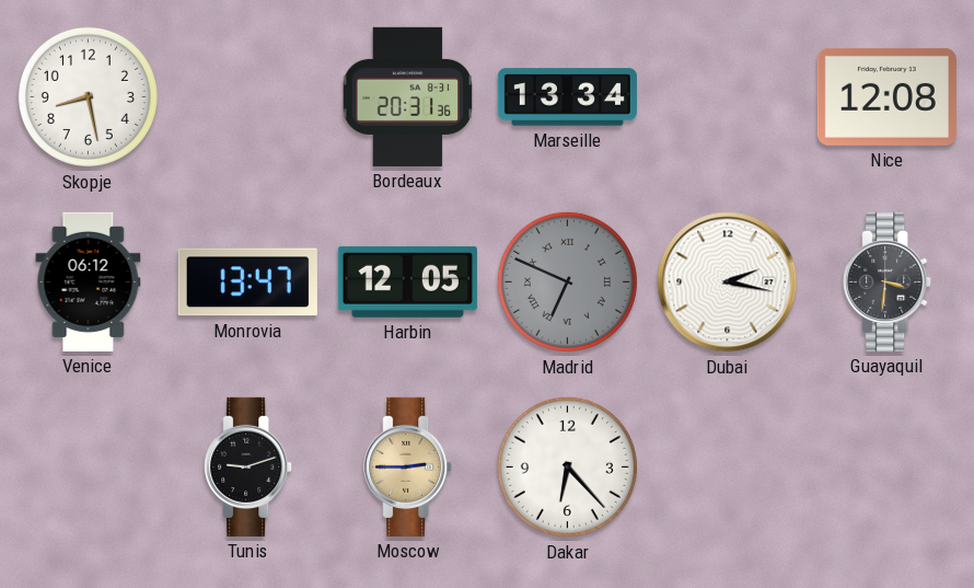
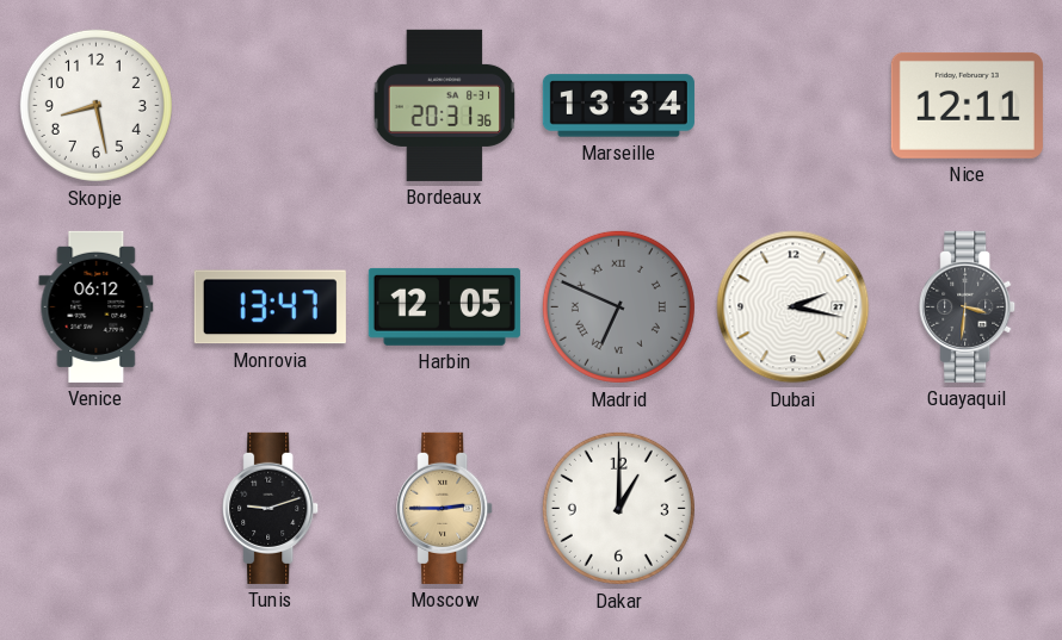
Nice: 12:08 -> 12:11 (967, 105)
Dakar: 6:23 -> 1:00 (618, 508)
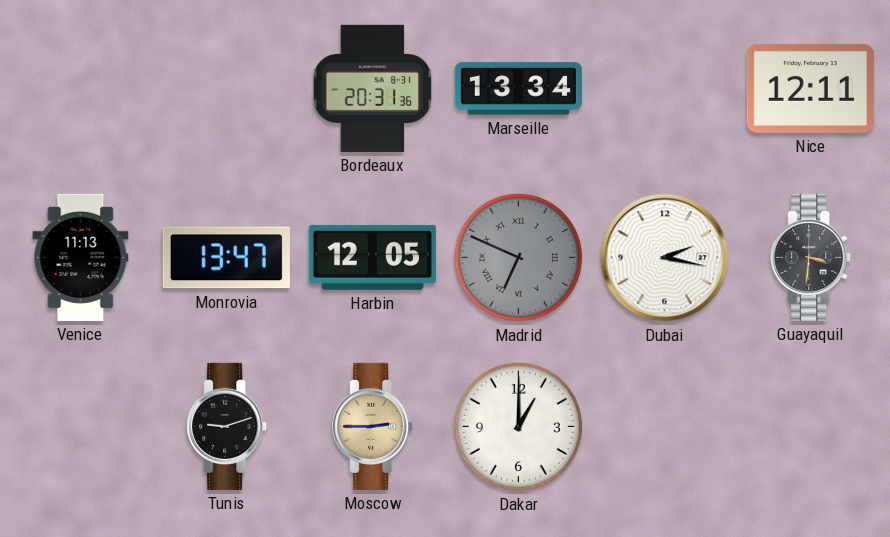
Skopje: 8:28 -> none (95, 105)
Venice: 06:12 -> 11:13 (81, 257)
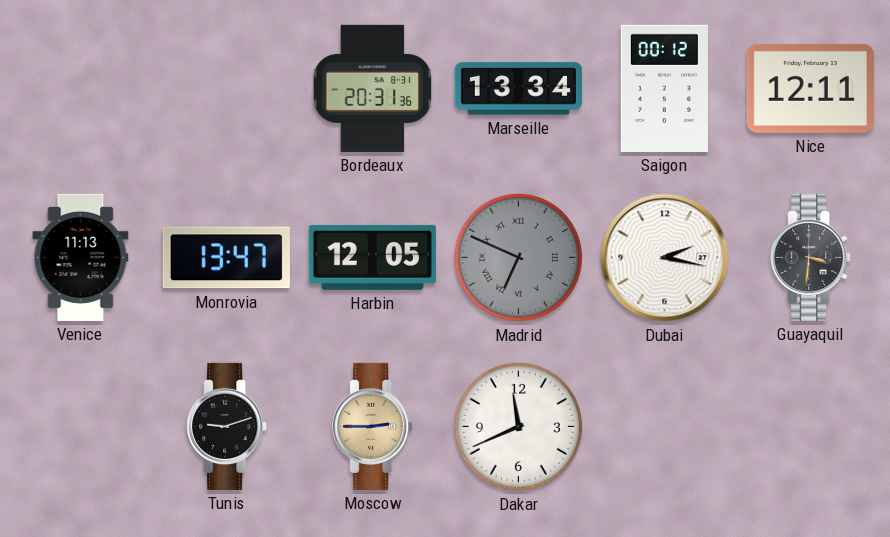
Saigon: none -> 00:12 (665, 88)
Dakar: 1:00 -> 11:41 (518, 426)
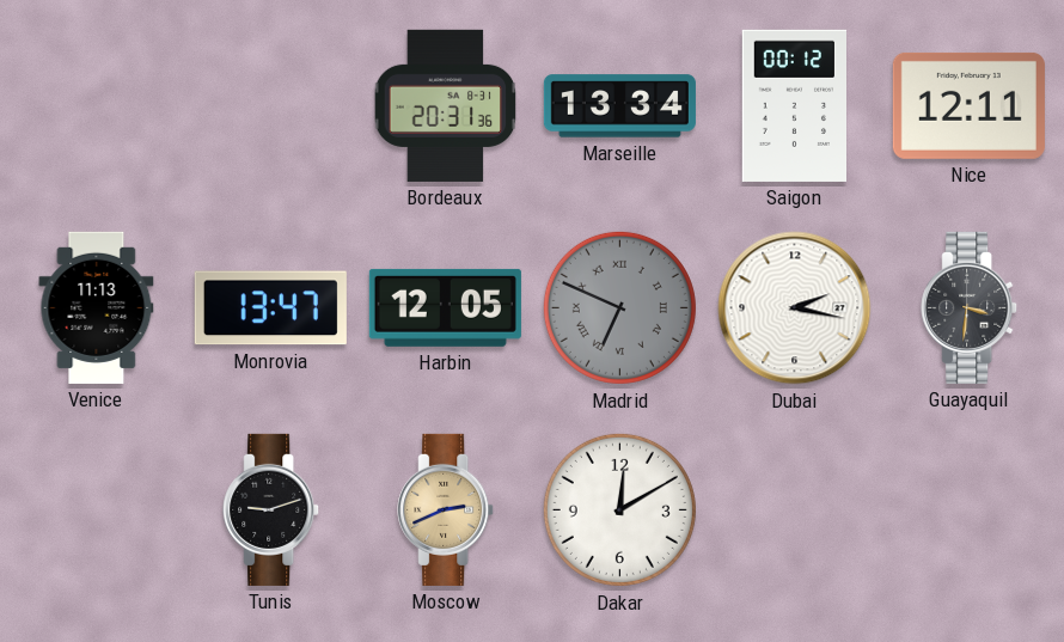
Moscow: 2:45 -> 2:41 (446, 509)
Dakar: 11:41 -> 12:10 (619, 509)
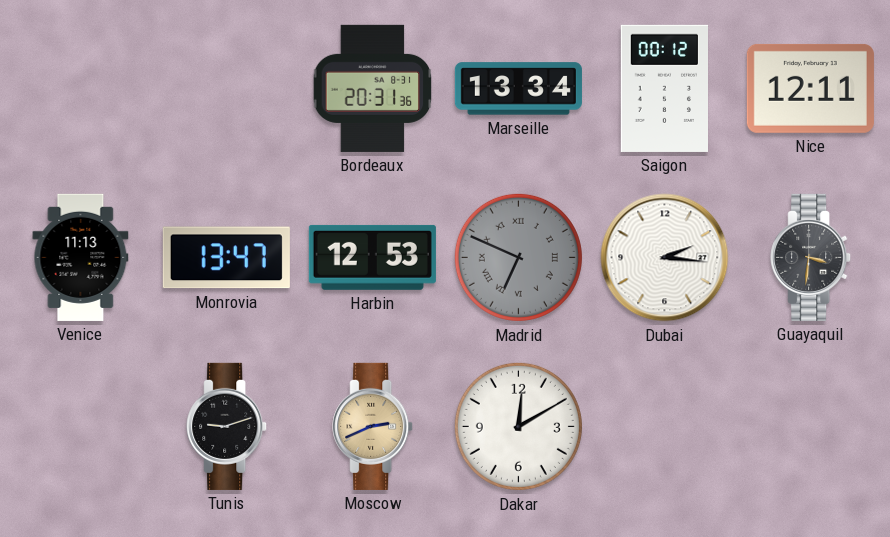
Harbin: 12:05 -> 12:53 (372, 257)
Dubai: 2:17 -> 2:16 (665, 258)
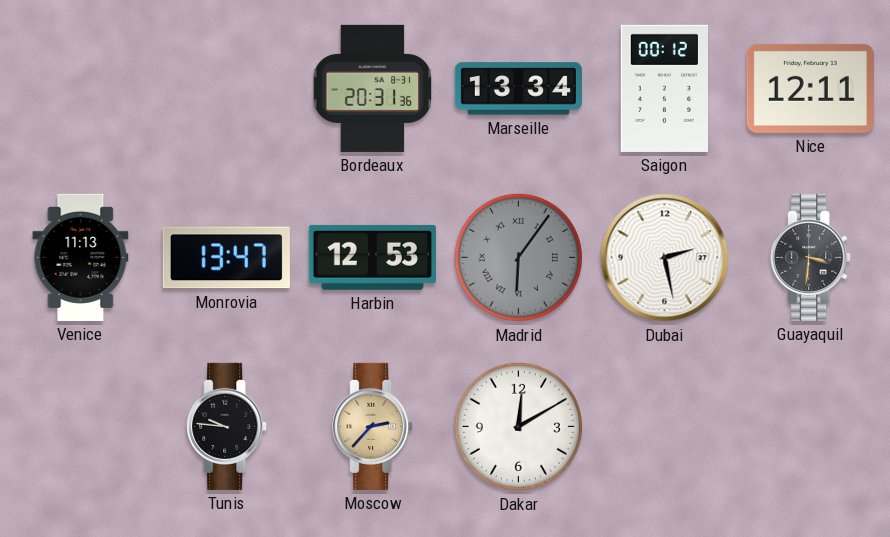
Madrid: 6:49 -> 6:06 (518, 257)
Dubai: 2:16 -> 2:28 (665, 258)
Tunis: 9:12 -> 9:46 (227, 426)
Moscow: 2:41 -> 2:37 (373, 426)
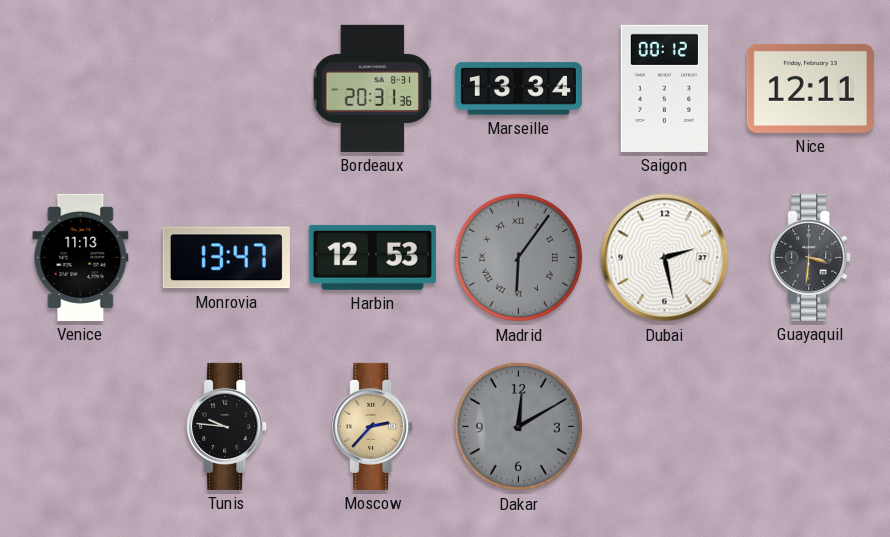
Dakar dial: white -> grey (518, 426)
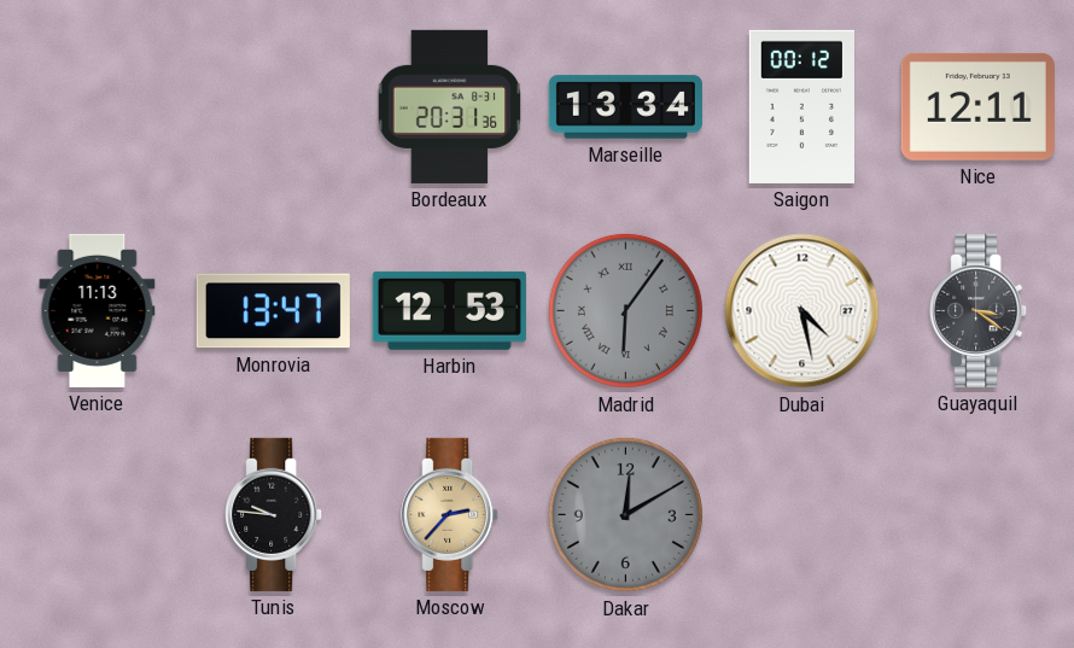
Dubai: 2:28 -> 4:28 (802, 311)
Guayaquil: 3:31 -> 3:21 (979, 310)
